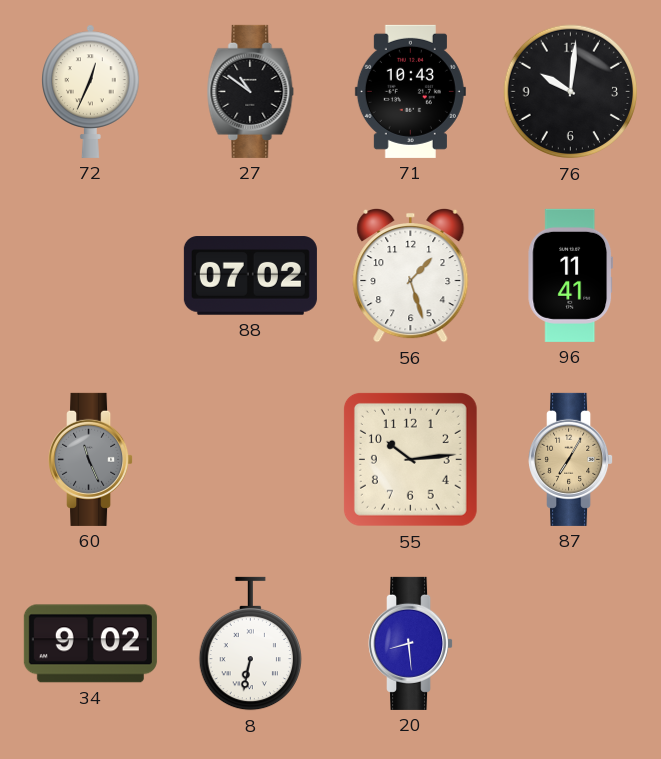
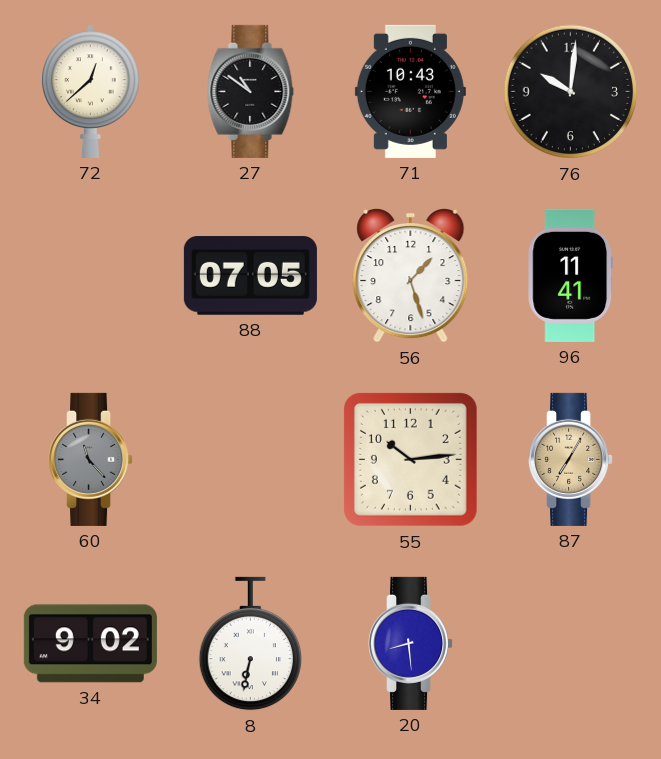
72: 12:34 -> 12:38 (91, 91)
88: 07:02 -> 07:05 (250, 276)
60: 11:26 -> 11:23 (91, 459)
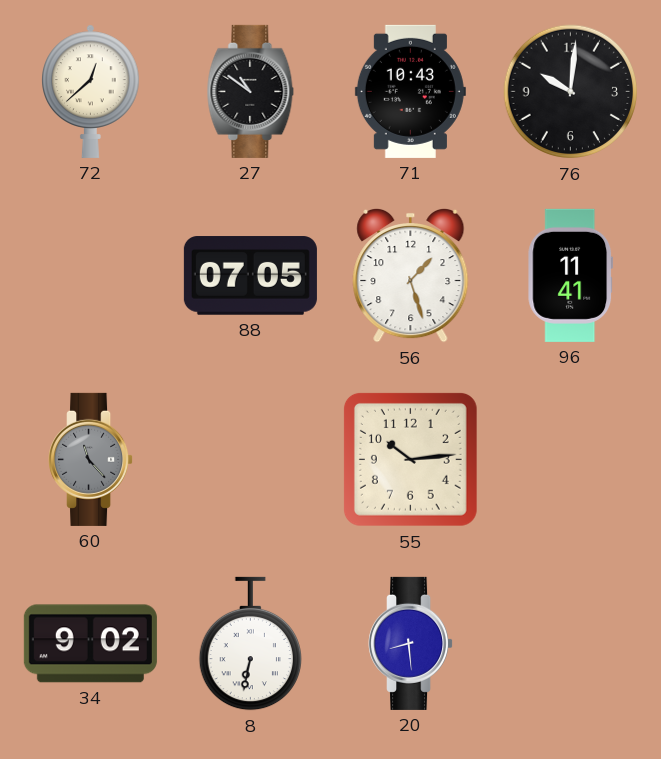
87: 7:05 -> none (571, 459)
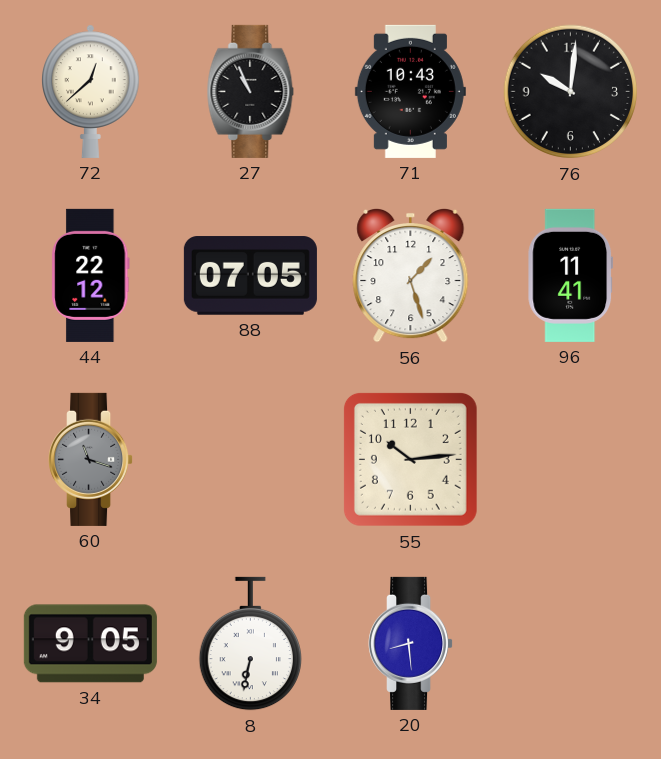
27: 10:51 -> 10:56 (251, 91)
44: none -> 22:12 (91, 275)
60: 11:23 -> 11:18 (91, 459)
34: 9:02 -> 9:05 (90, 644)
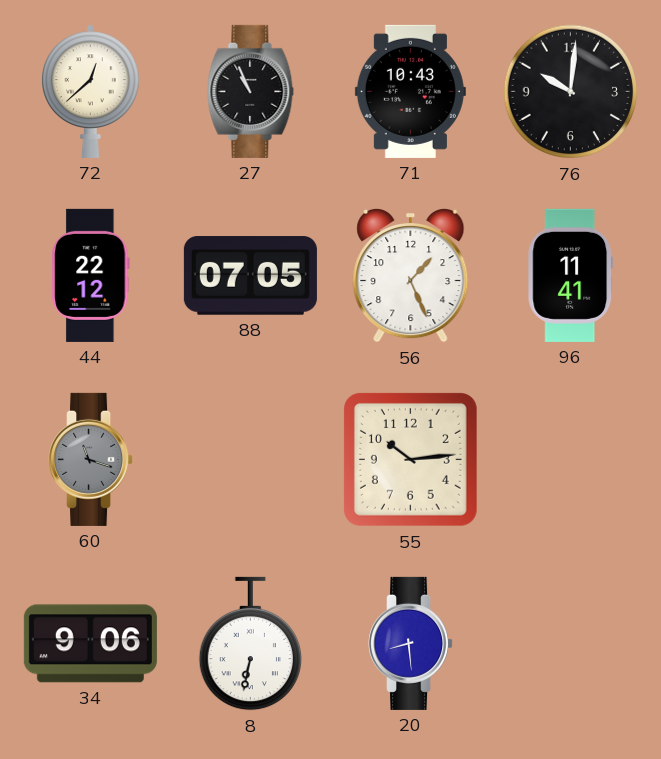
56: 1:27 -> 1:26 (411, 275)
34: 9:05 -> 9:06 (90, 644)
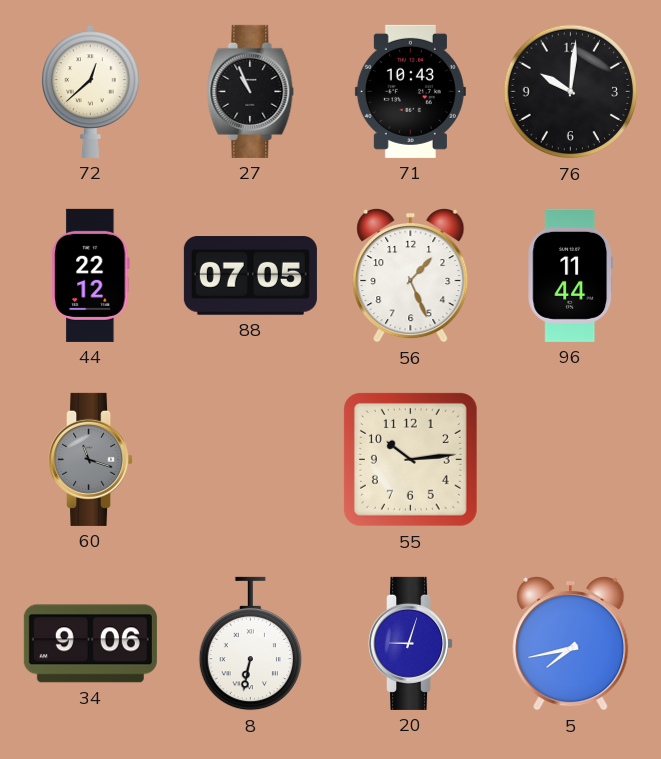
96: 11:41 -> 11:44 (571, 275)
20: 8:29 -> 9:03 (411, 643)
5: none -> 7:43 (571, 643)
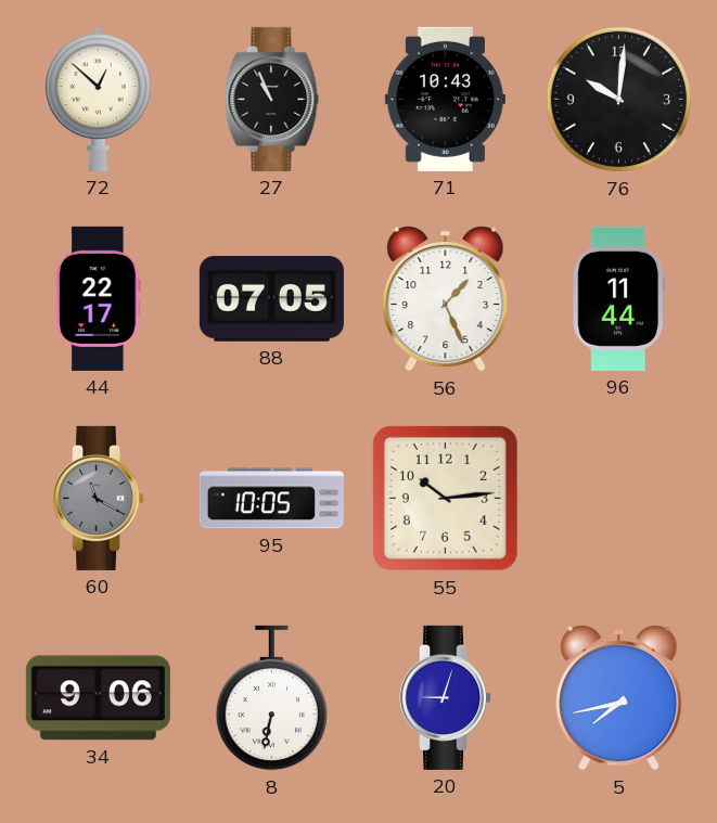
72: 12:38 -> 12:52 (99, 99)
44: 22:12 -> 22:17 (99, 298)
60: 11:18 -> 11:20 (99, 498)
95: none -> 10:05 (271, 499)
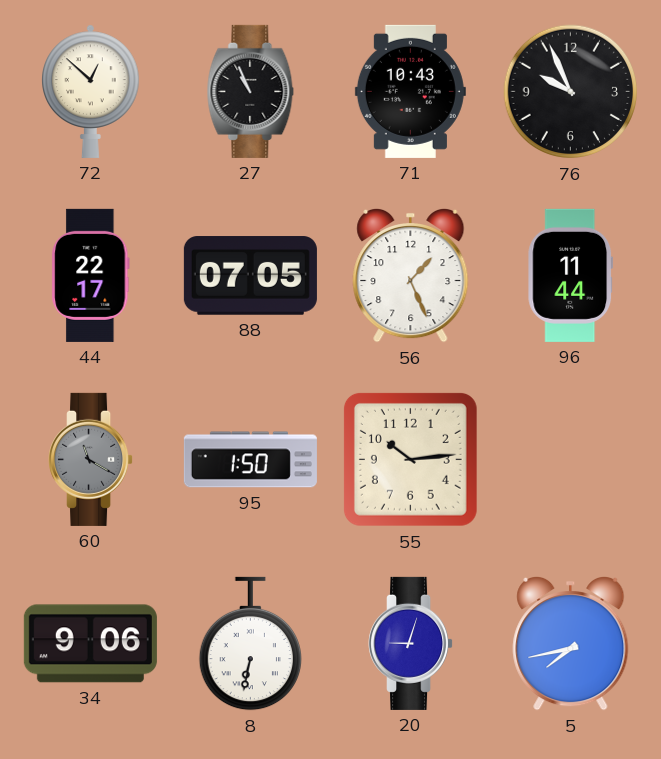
76: 10:01 -> 9:56 (571, 92)
95: 10:05 -> 1:50 (250, 460)
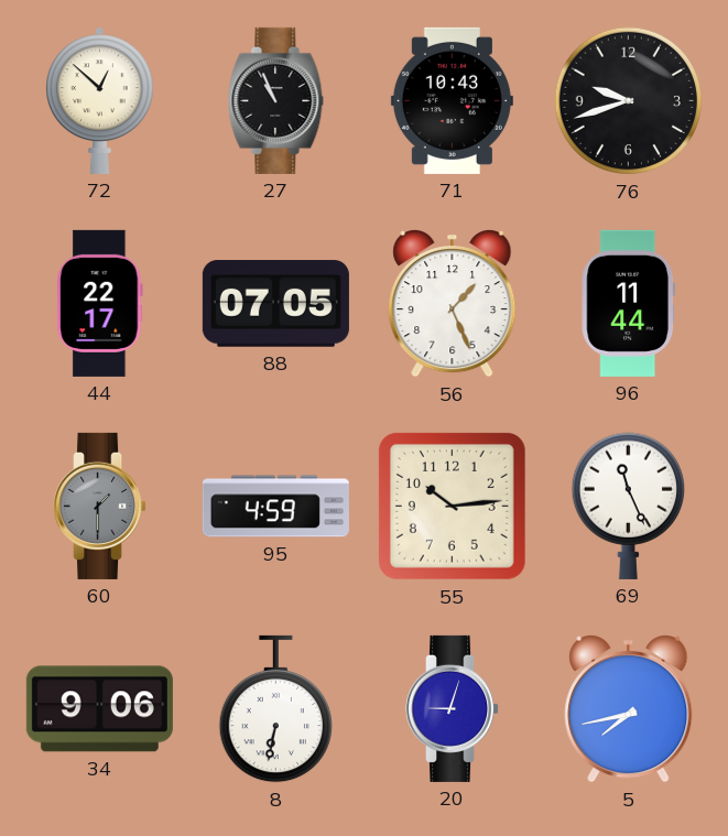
76: 9:56 -> 9:42 (629, 101)
60: 11:20 -> 1:30 (100, 506)
95: 1:50 -> 4:59 (275, 507)
69: none -> 11:26 (628, 506)
